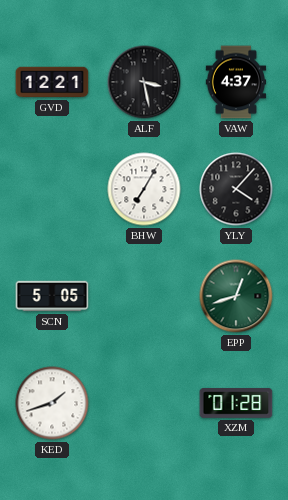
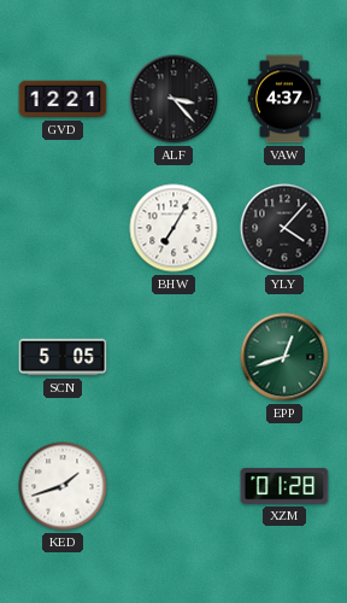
ALF: 3:28 -> 3:23 (173, 99)
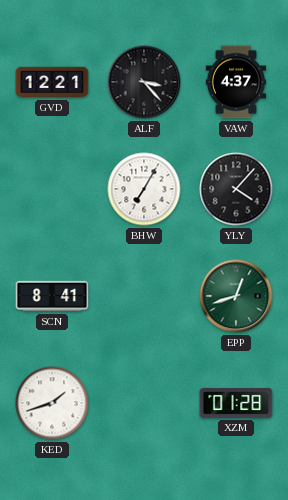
SCN: 5:05 -> 8:41 (52, 296)
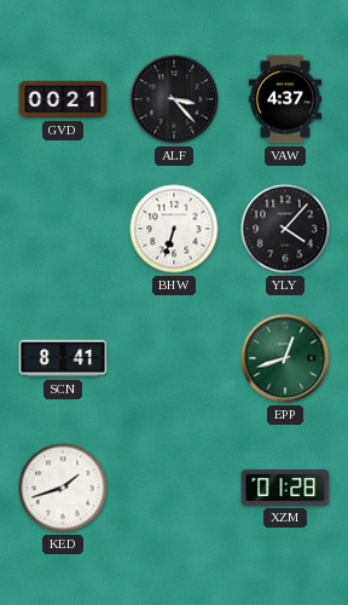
GVD: 12:21 -> 00:21 (63, 99)
BHW: 7:05 -> 6:33 (174, 229)
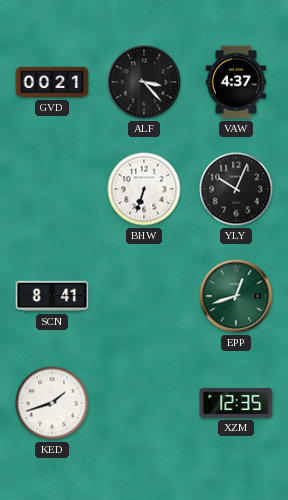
YLY: 4:07 -> 10:04 (236, 189)
XZM: 01:28 -> 12:35 (236, 403)
